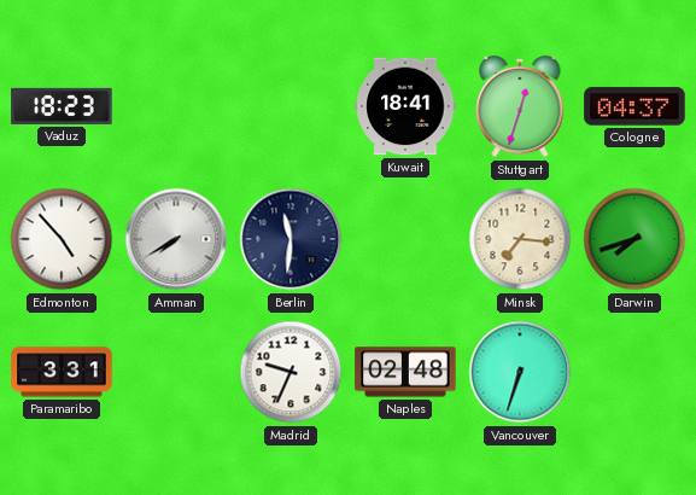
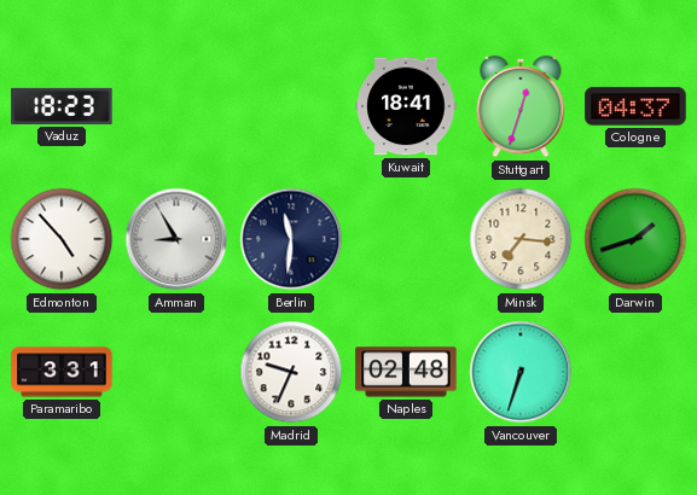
Amman: 7:40 -> 8:55 (176, 239)
Darwin: 7:42 -> 1:42 (635, 239)
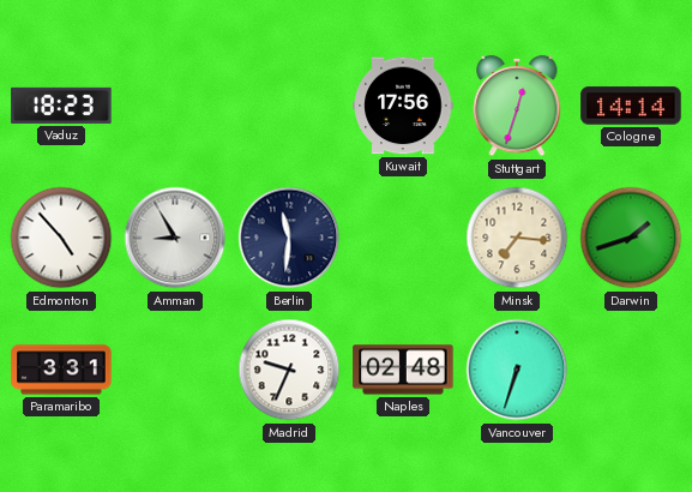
Kuwait: 18:41 -> 17:56 (403, 106)
Cologne: 04:37 -> 14:14 (631, 106)
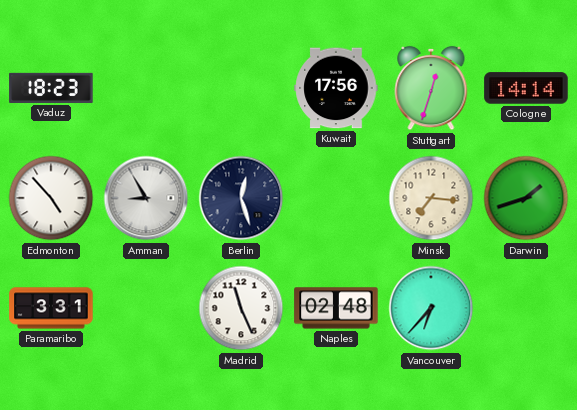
Berlin: 11:31 -> 12:27 (241, 198)
Madrid: 9:34 -> 11:26 (241, 308)
Vancouver: 6:33 -> 6:37 (431, 308)
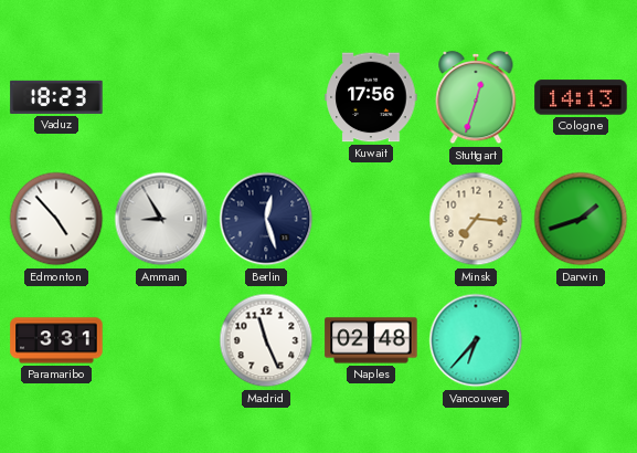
Cologne: 14:14 -> 14:13 (581, 97)
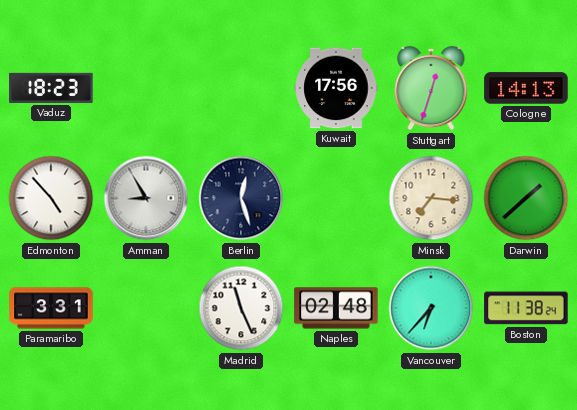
Darwin: 1:42 -> 1:38 (526, 198)
Boston: none -> 11:38 (526, 308)
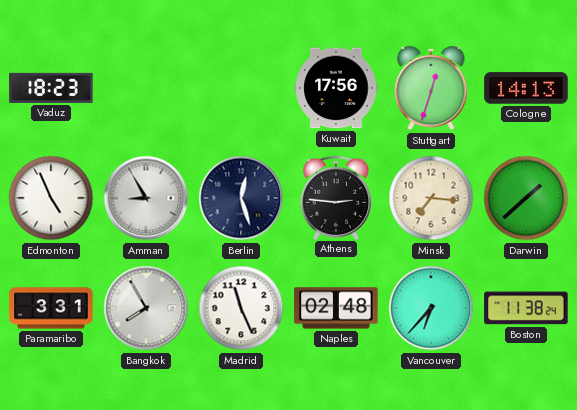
Edmonton: 4:53 -> 4:56 (51, 198)
Athens: none -> 2:46 (336, 197)
Bangkok: none -> 7:55 (146, 308)
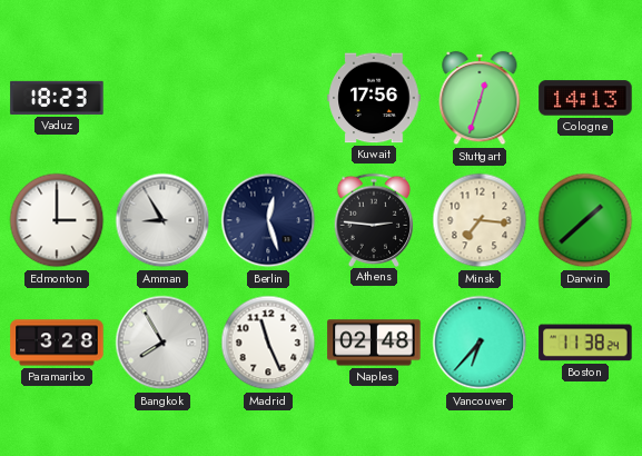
Edmonton: 4:56 -> 3:00 (57, 220)
Paramaribo: 3:31 -> 3:28 (57, 343)
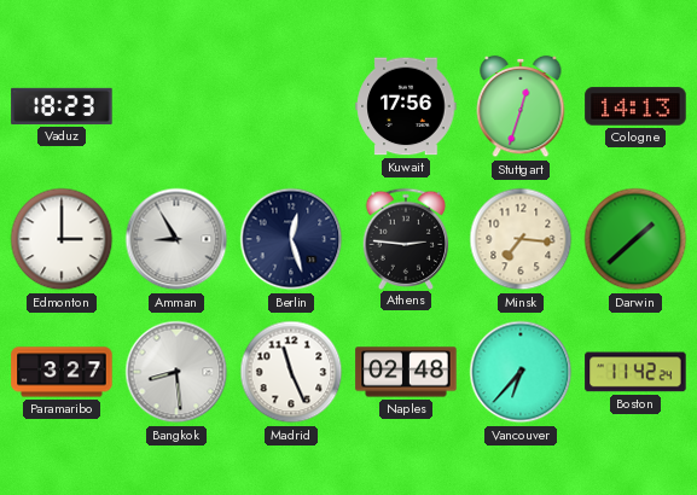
Paramaribo: 3:28 -> 3:27 (62, 372)
Bangkok: 7:55 -> 8:29 (176, 372)
Boston: 11:38 -> 11:42 (635, 372)
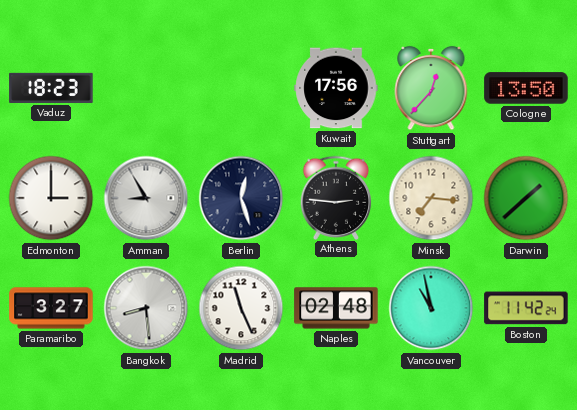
Stuttgart: 12:33 -> 12:37 (431, 88)
Cologne: 14:13 -> 13:50 (526, 88)
Vancouver: 6:37 -> 10:58 (431, 308)
